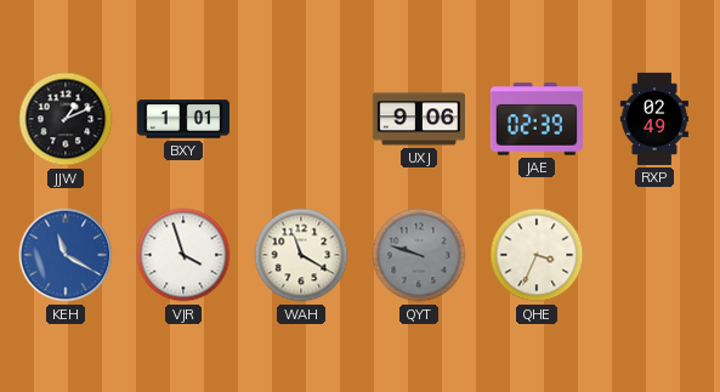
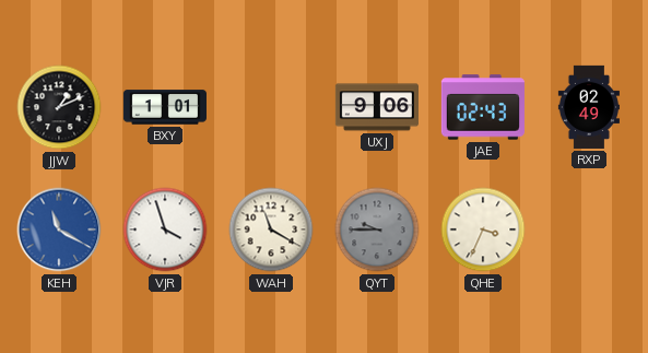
JAE: 02:39 -> 02:43 (483, 107)
QYT: 9:48 -> 9:45 (377, 230)
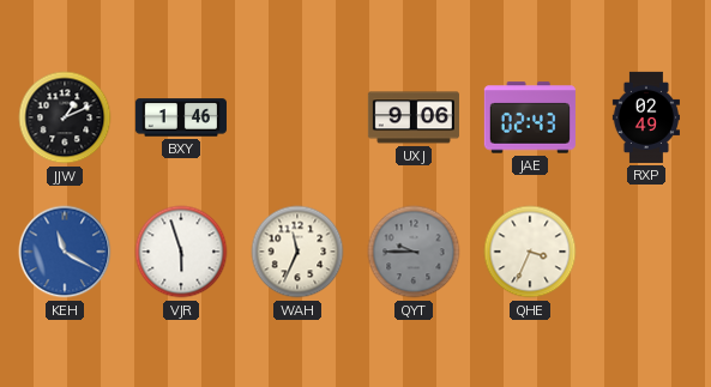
BXY: 1:01 -> 1:46 (181, 117)
VJR: 3:57 -> 5:57 (181, 252)
WAH: 11:20 -> 11:34 (297, 252)
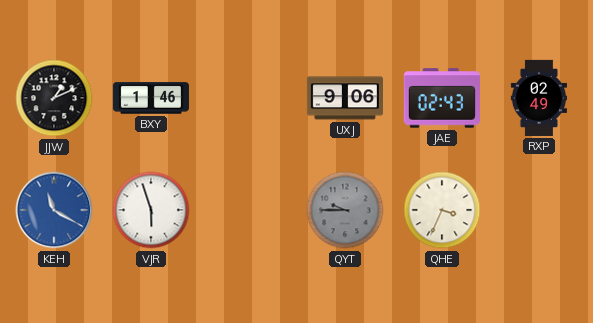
WAH: 11:34 -> none (297, 252)
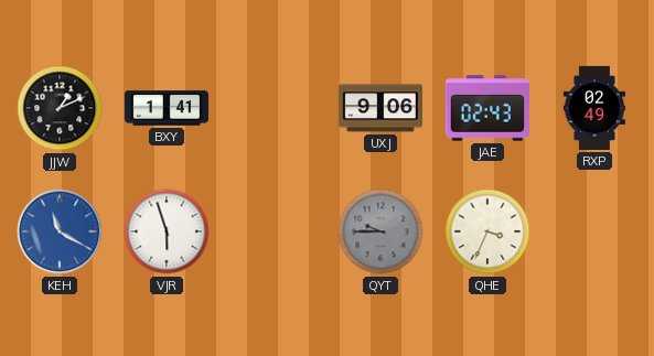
BXY: 1:46 -> 1:41 (167, 108)
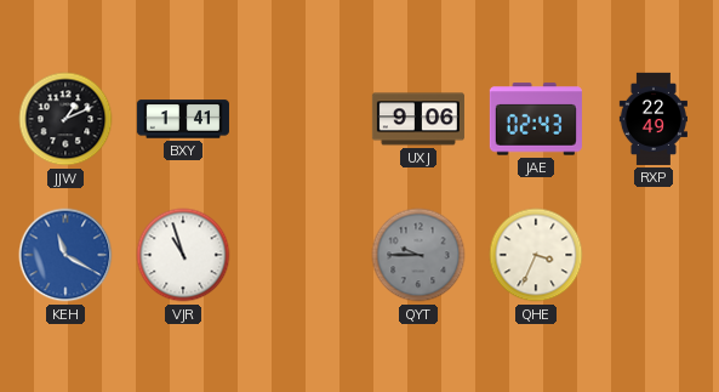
RXP: 02:49 -> 22:49 (654, 119)
VJR: 5:57 -> 10:57 (183, 255)
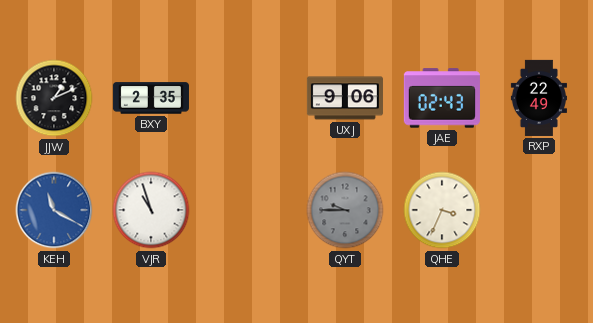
BXY: 1:41 -> 2:35 (151, 98)
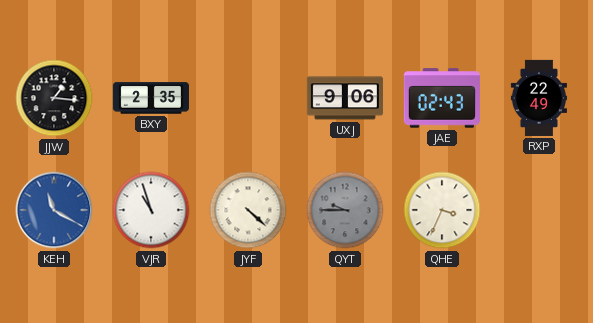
JJW: 1:11 -> 1:16 (54, 98)
JYF: none -> 4:22 (248, 210)
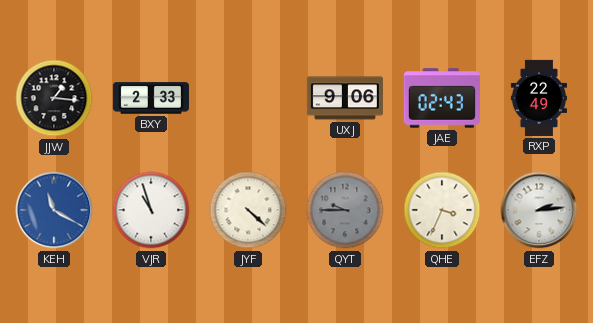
BXY: 2:35 -> 2:33 (151, 98)
EFZ: none -> 2:14 (539, 210)
